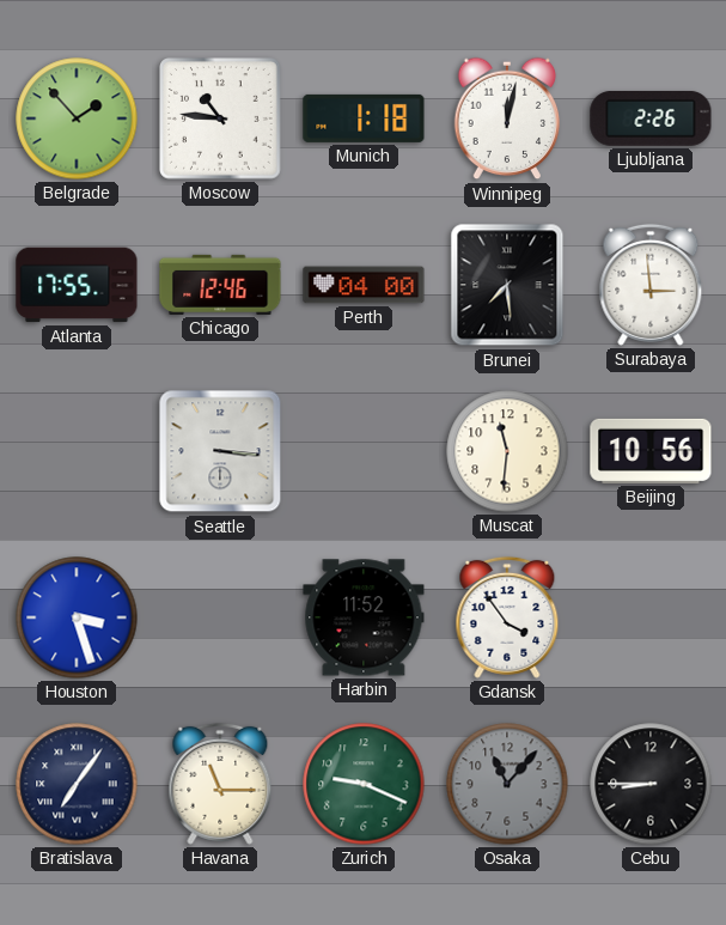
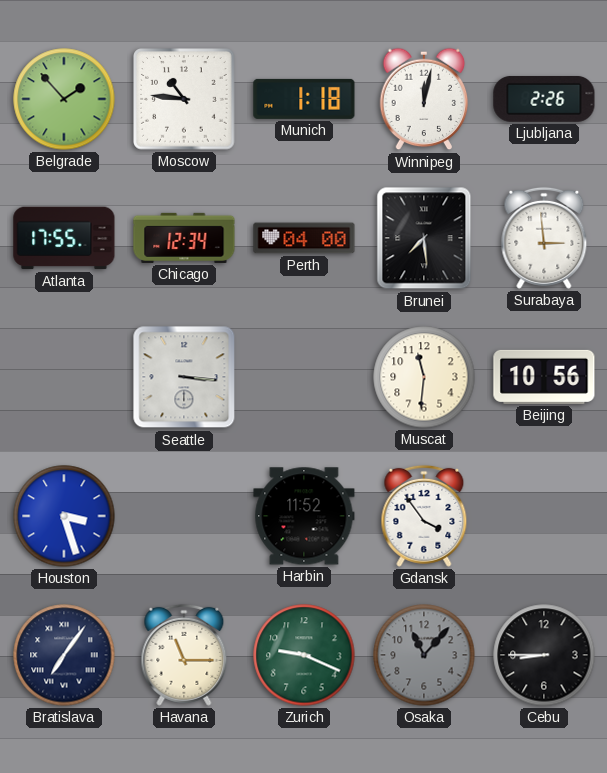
Chicago: 12:46 -> 12:34 (184, 238)
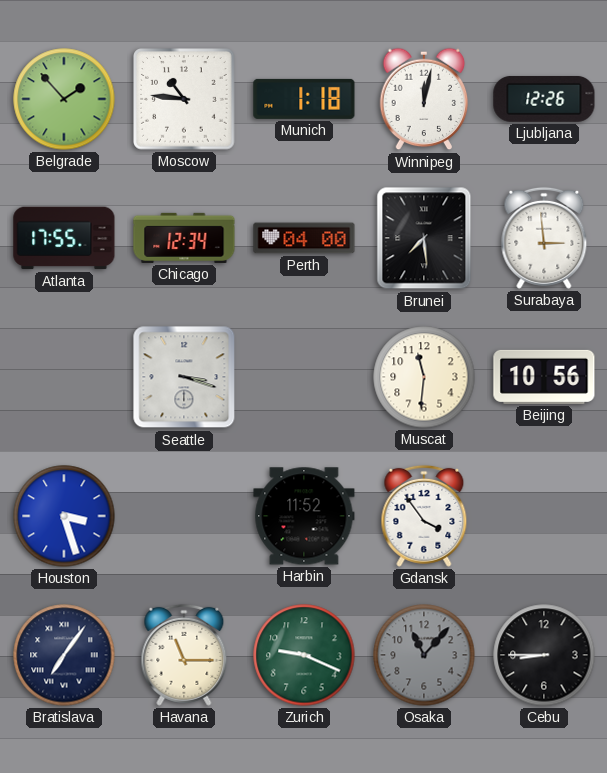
Ljubljana: 2:26 -> 12:26 (544, 99)
Seattle: 3:16 -> 3:18 (184, 377)
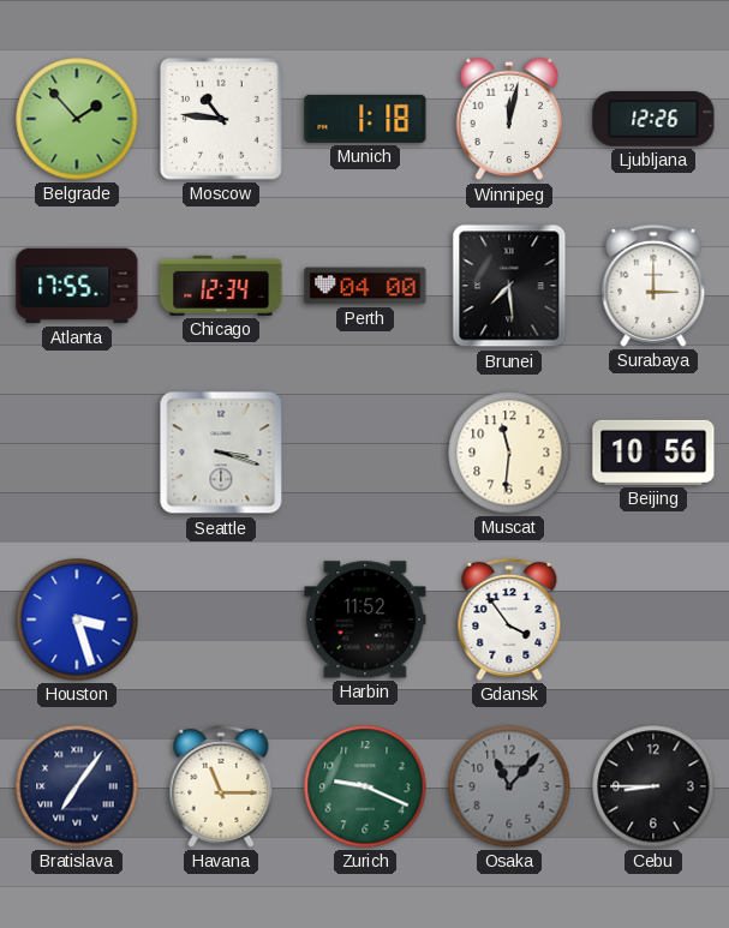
Surabaya: 2:59 -> 3:00 (653, 286)
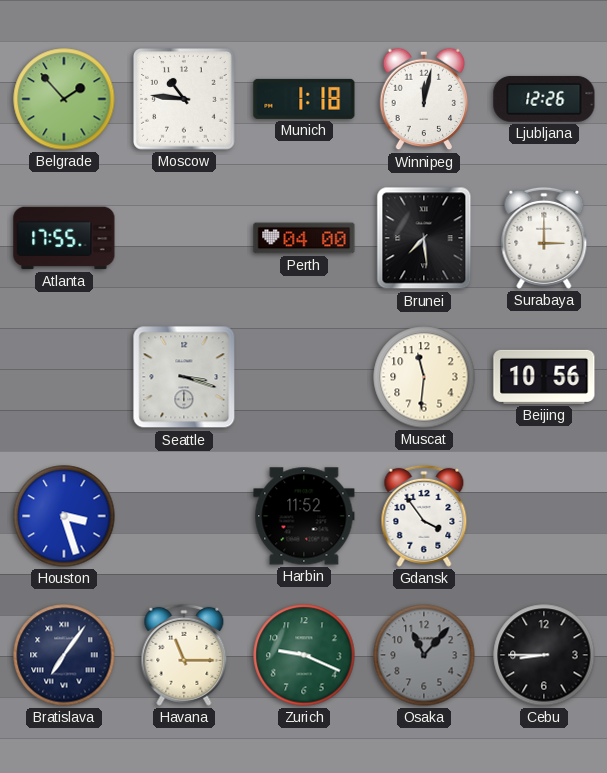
Chicago: 12:34 -> none (221, 286)
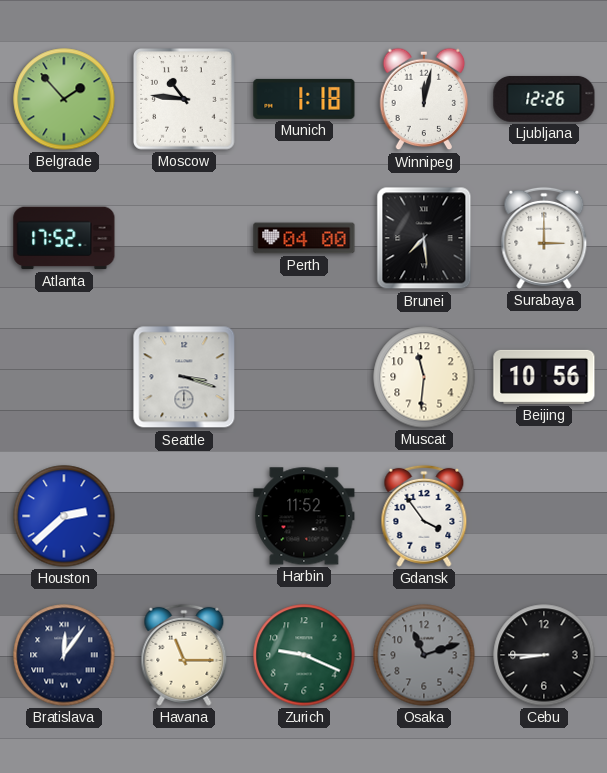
Atlanta: 17:55 -> 17:52 (64, 238)
Houston: 3:27 -> 2:38 (64, 516)
Bratislava: 7:06 -> 12:06 (64, 655)
Osaka: 11:07 -> 11:12 (424, 655)
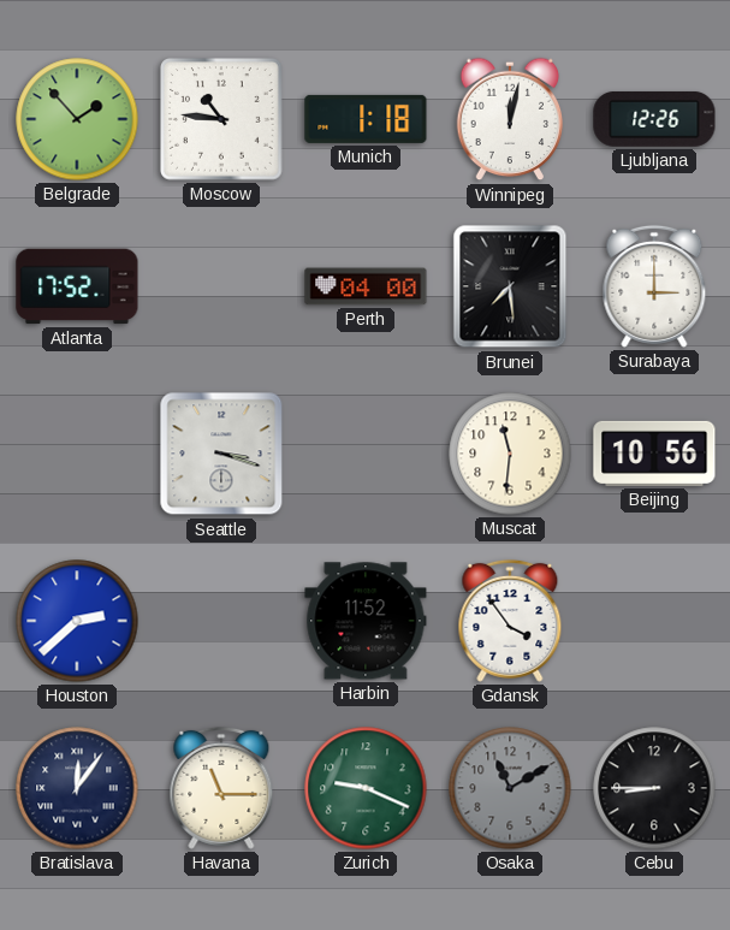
Osaka: 11:12 -> 11:10 (510, 788)
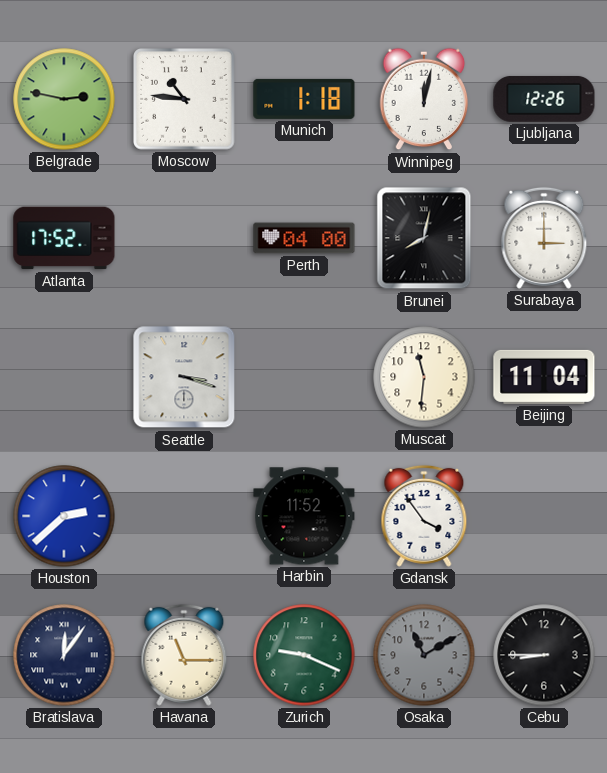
Belgrade: 1:53 -> 2:47 (64, 99)
Brunei: 7:29 -> 8:02 (424, 238)
Beijing: 10:56 -> 11:04 (544, 377)
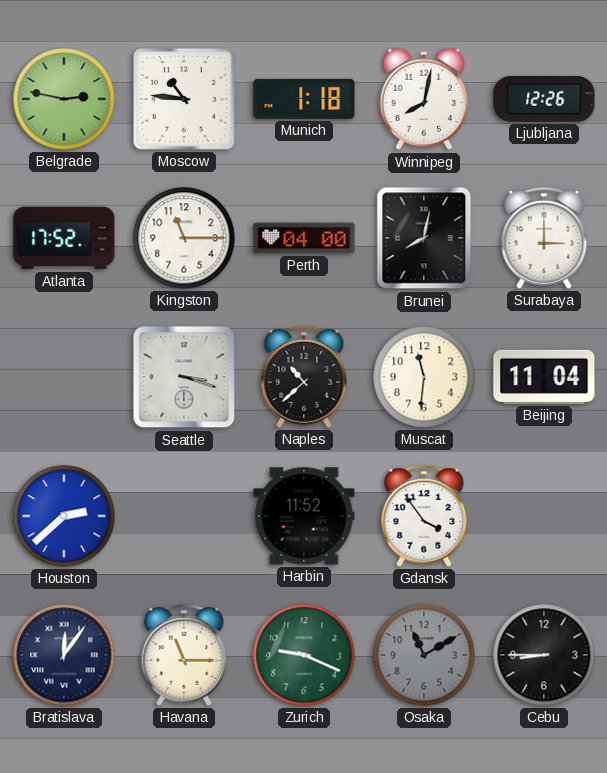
Winnipeg: 12:02 -> 8:02 (424, 99)
Kingston: none -> 11:15 (184, 238)
Naples: none -> 10:38 (304, 377)
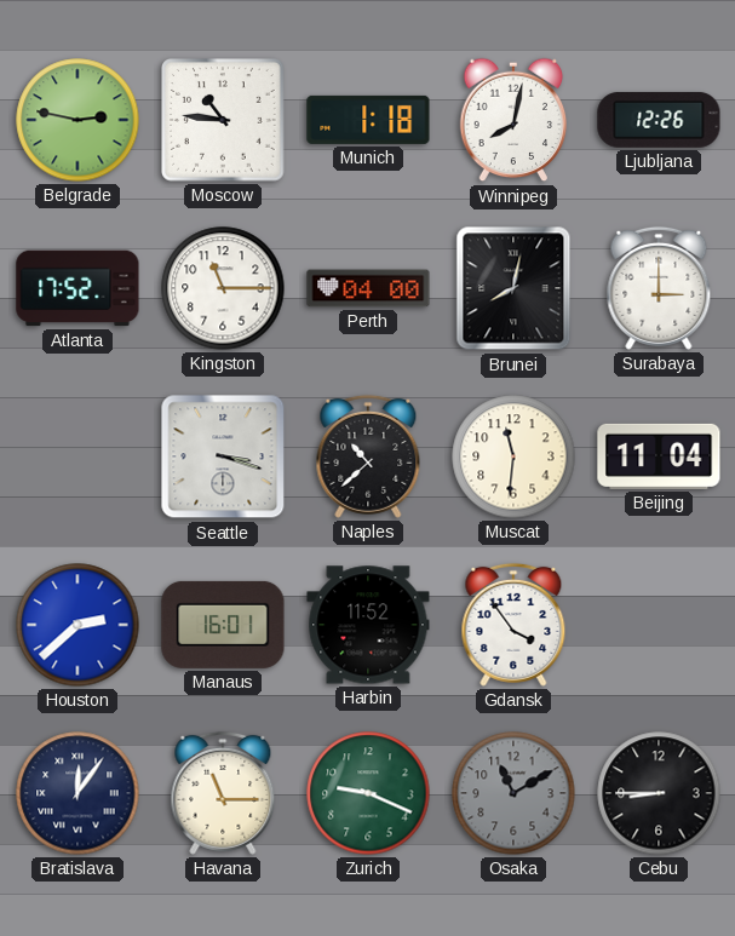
Manaus: none -> 16:01 (223, 625)
